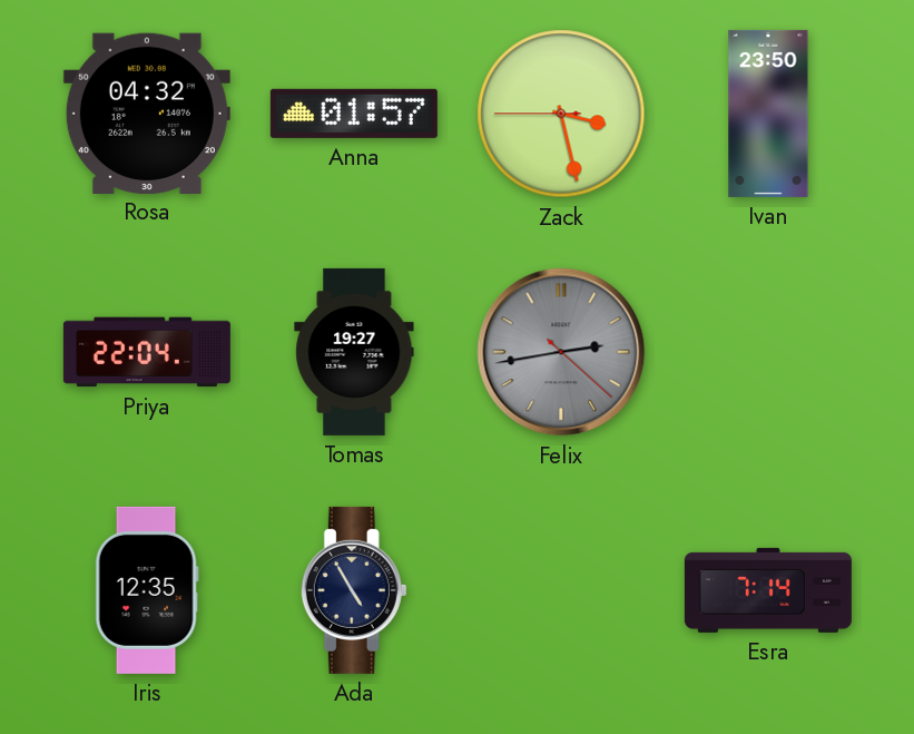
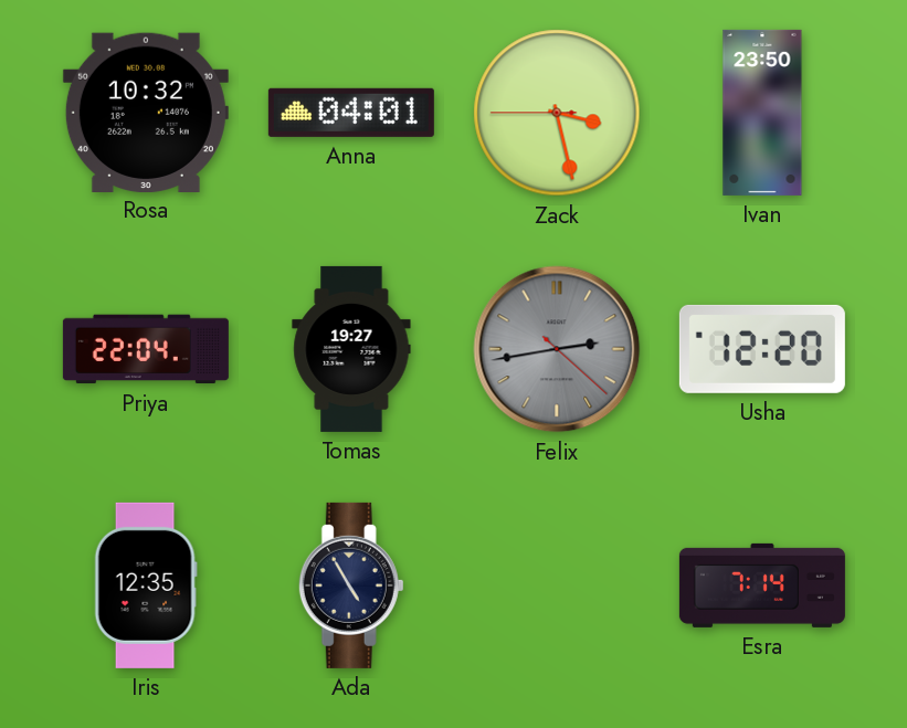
Rosa: 04:32 -> 10:32 (146, 112)
Anna: 01:57 -> 04:01 (351, 113)
Usha: none -> 12:20 (762, 349)
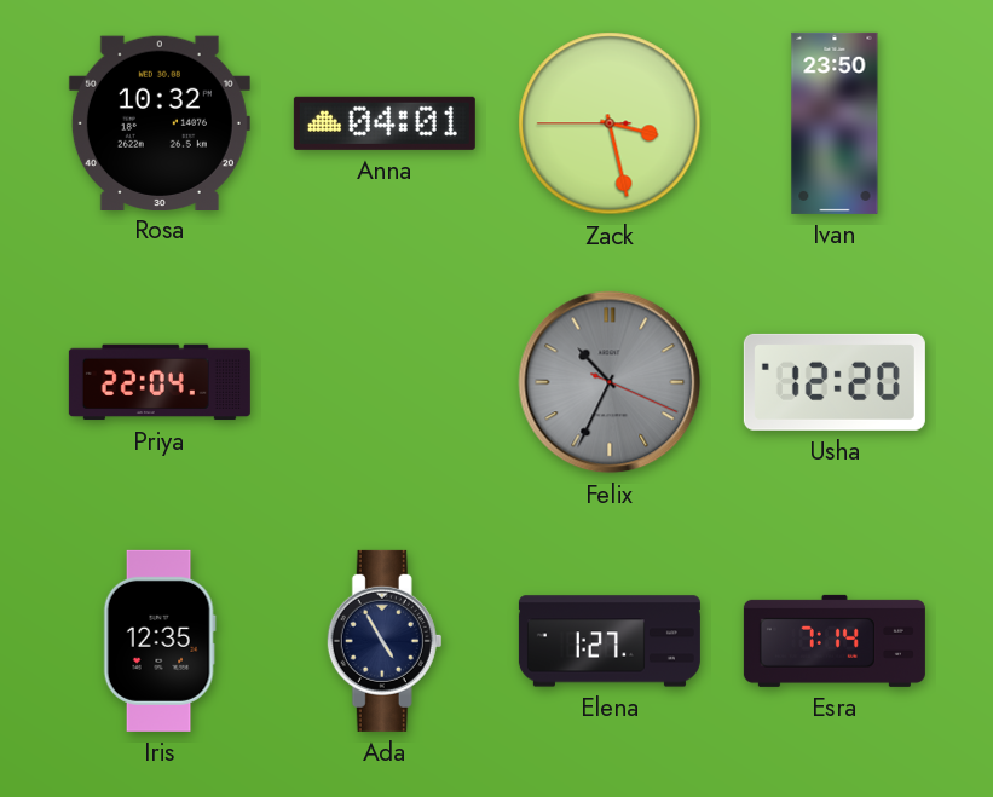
Tomas: 19:27 -> none (351, 349)
Felix: 2:43 -> 10:34 (610, 382)
Elena: none -> 1:27 (610, 641)
